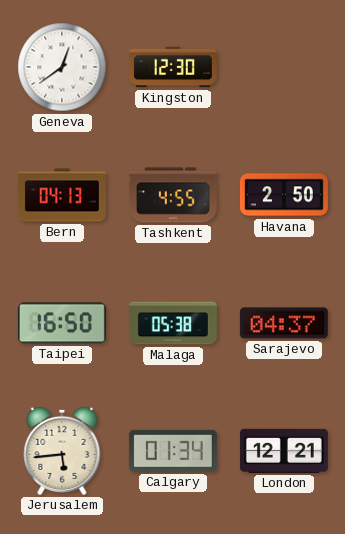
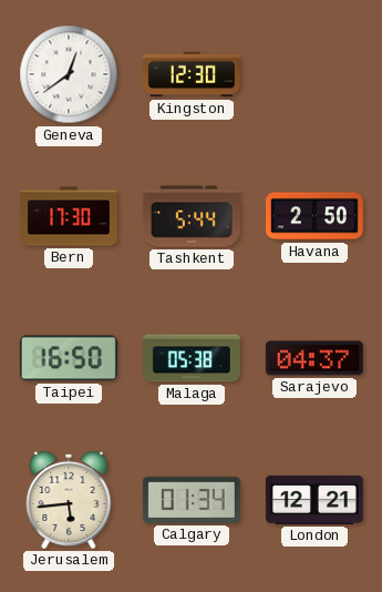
Bern: 04:13 -> 17:30 (69, 216)
Tashkent: 4:55 -> 5:44 (192, 216)
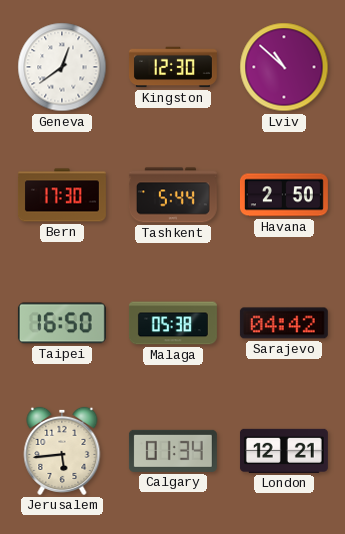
Lviv: none -> 10:52 (284, 67)
Sarajevo: 04:37 -> 04:42 (284, 323)
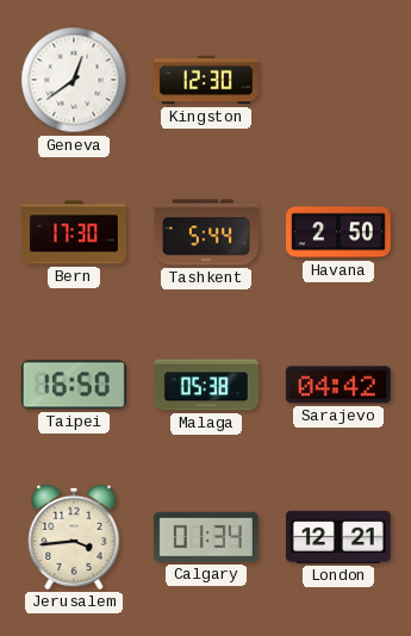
Lviv: 10:52 -> none (284, 67)
Jerusalem: 5:44 -> 3:44 (74, 537)
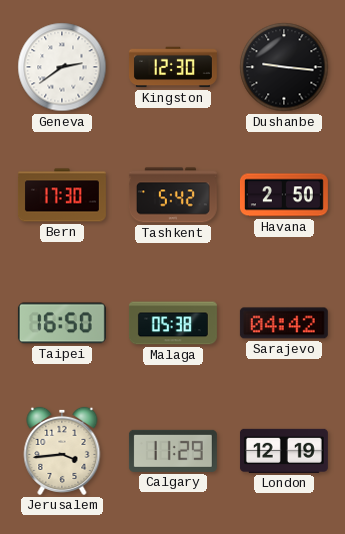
Geneva: 12:39 -> 2:39 (62, 67)
Dushanbe: none -> 9:16 (284, 67)
Tashkent: 5:44 -> 5:42 (173, 195)
Calgary: 01:34 -> 11:29 (173, 451)
London: 12:21 -> 12:19 (284, 451)
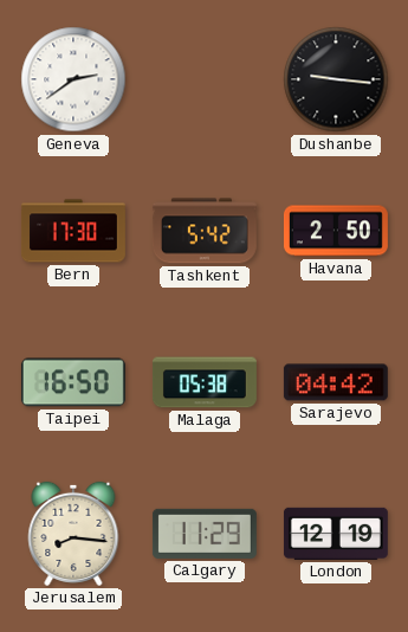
Kingston: 12:30 -> none (173, 67)
Jerusalem: 3:44 -> 8:16 (73, 534)
